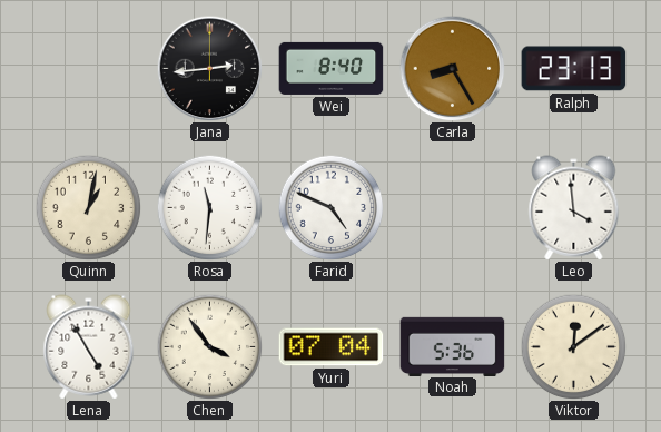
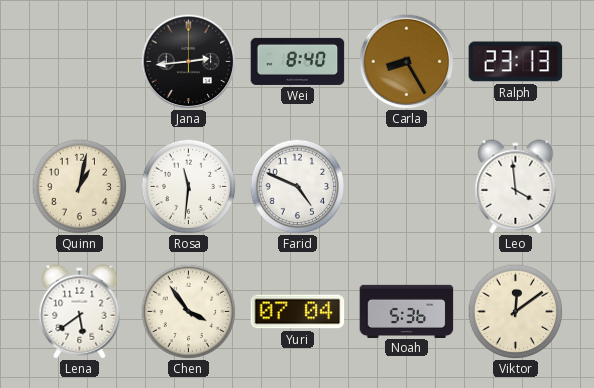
Lena: 4:55 -> 5:39 (80, 312)
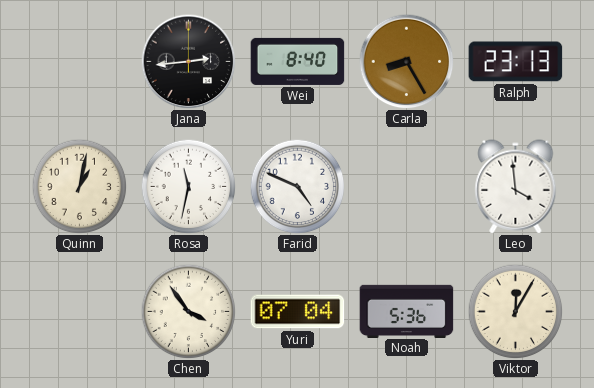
Rosa: 11:31 -> 11:32 (188, 186)
Lena: 5:39 -> none (80, 312)
Viktor: 12:09 -> 12:05 (515, 311)
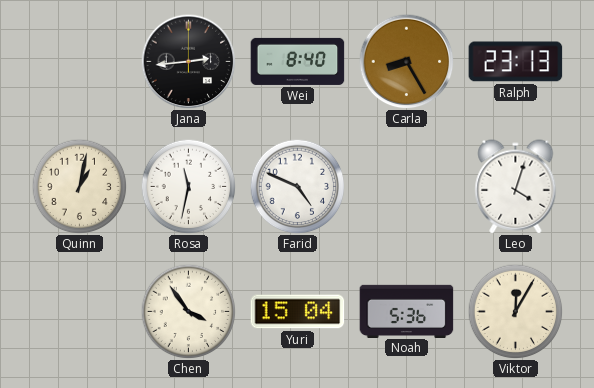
Leo: 3:59 -> 4:03 (516, 187)
Yuri: 07:04 -> 15:04 (298, 312)
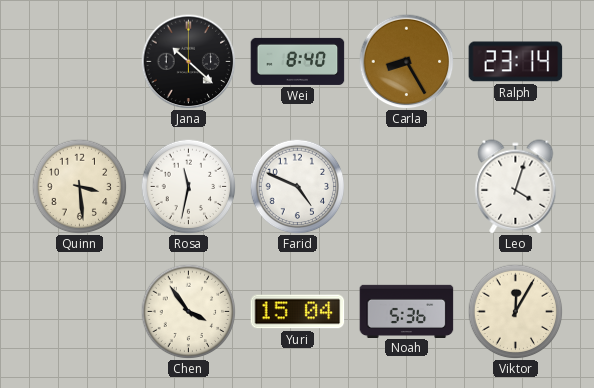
Jana: 2:44 -> 10:22 (188, 61)
Ralph: 23:13 -> 23:14 (516, 62)
Quinn: 1:02 -> 3:29 (79, 186)
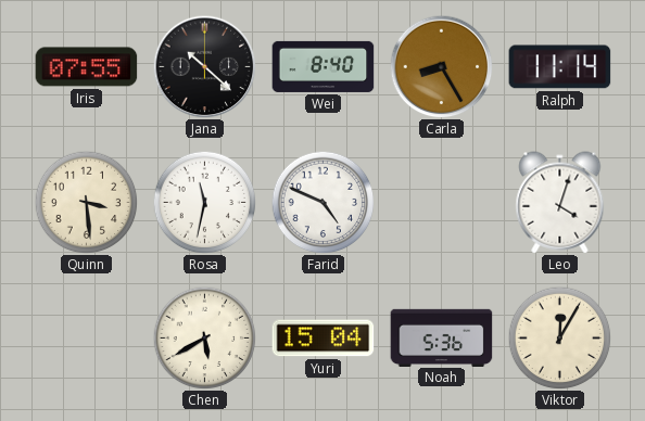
Iris: none -> 07:55 (87, 67)
Ralph: 23:14 -> 11:14 (560, 67)
Chen: 3:54 -> 5:40 (204, 337)
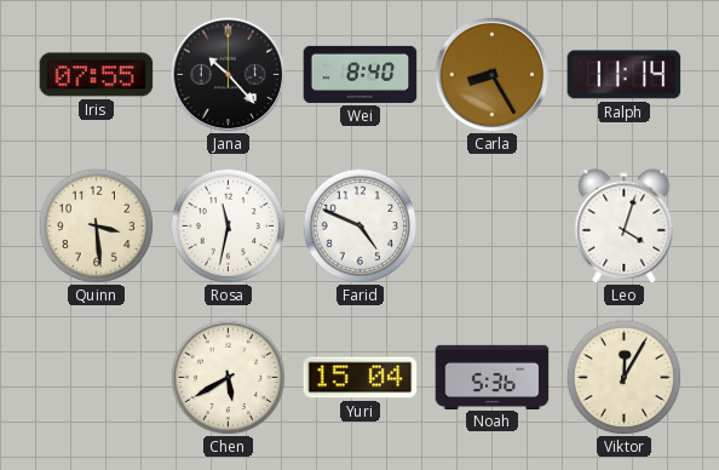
Jana: 10:22 -> 10:23 (228, 74)
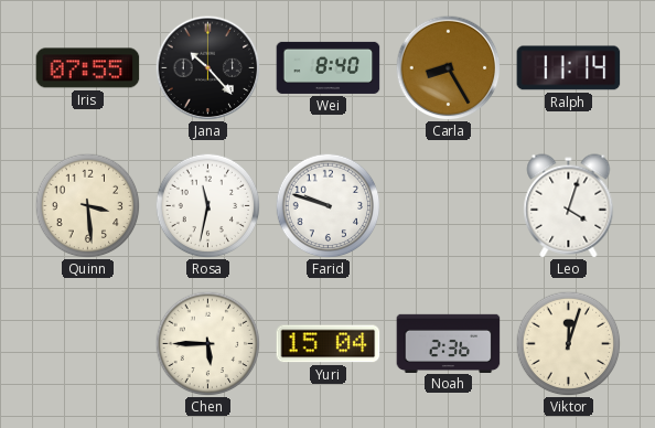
Farid: 4:49 -> 9:48 (327, 205)
Chen: 5:40 -> 5:45 (207, 343)
Noah: 5:36 -> 2:36 (449, 343)
Viktor: 12:05 -> 12:03 (568, 343)
